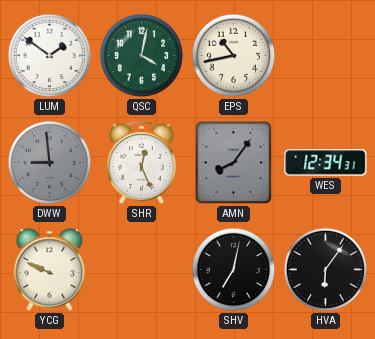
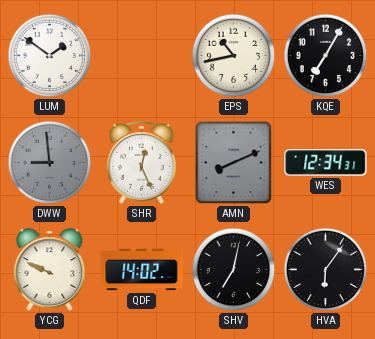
QSC: 4:02 -> none (142, 56)
KQE: none -> 7:05 (326, 56)
AMN: 8:06 -> 8:11 (234, 163)
QDF: none -> 14:02 (142, 270)
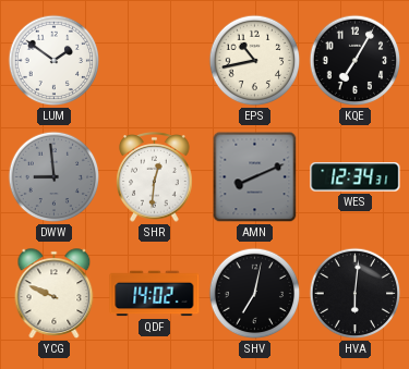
SHR: 12:26 -> 12:31 (155, 177)
HVA: 6:06 -> 6:01 (356, 294)
